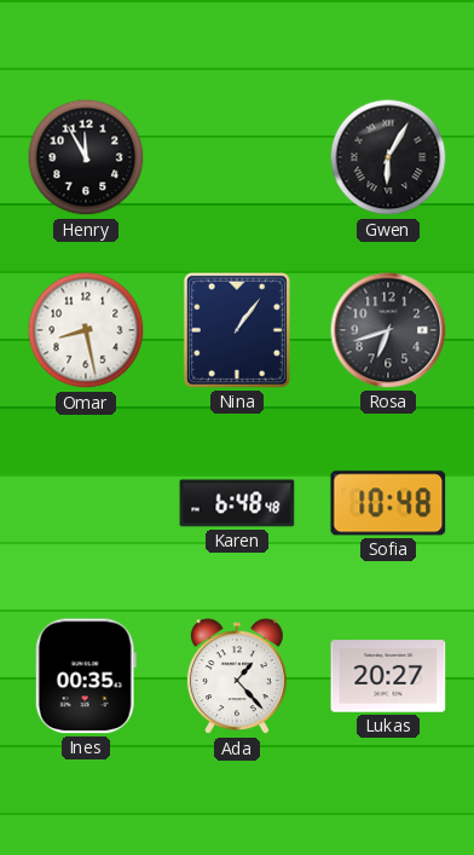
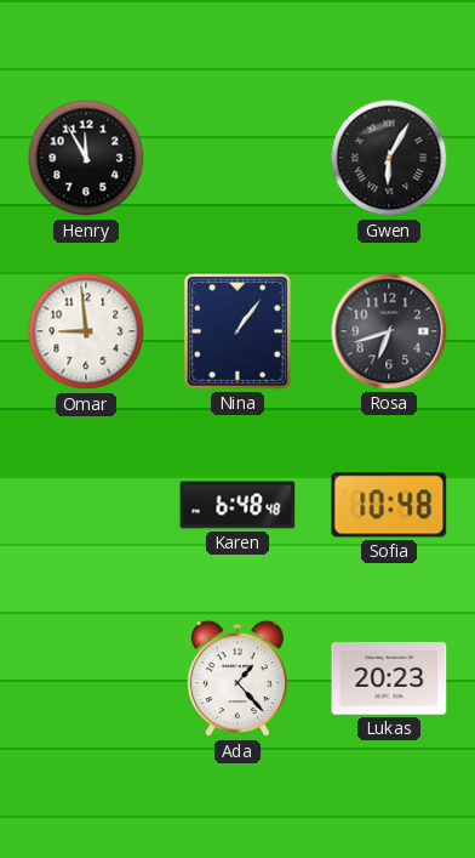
Omar: 8:28 -> 8:59 (86, 331)
Ines: 00:35 -> none (86, 676)
Lukas: 20:27 -> 20:23 (389, 678)
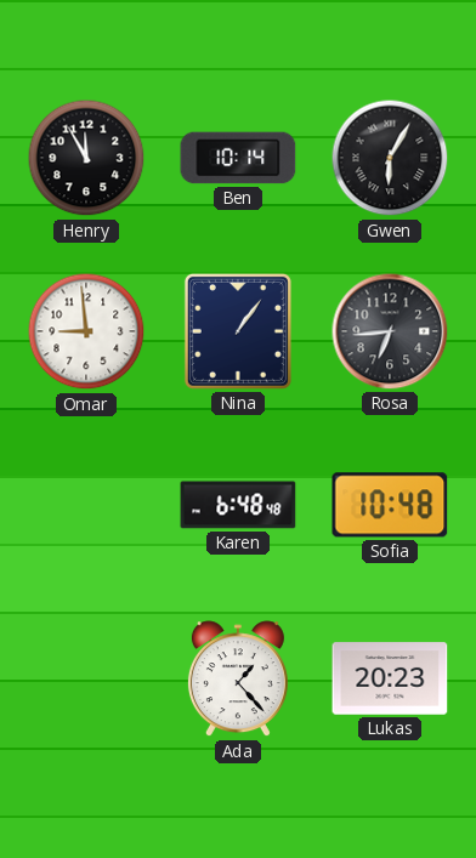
Ben: none -> 10:14 (238, 158)
Rosa: 6:42 -> 6:44 (390, 331)
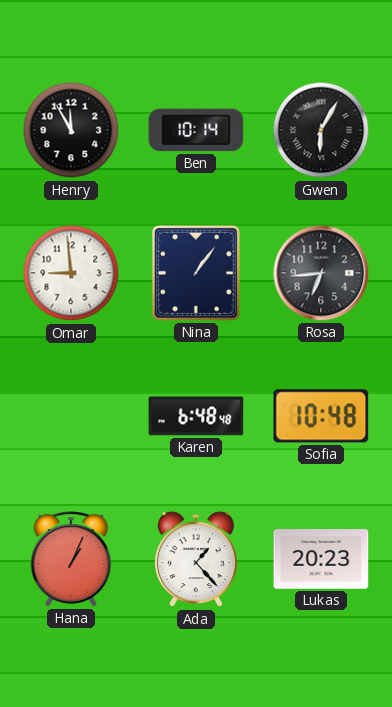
Hana: none -> 1:04 (71, 559)
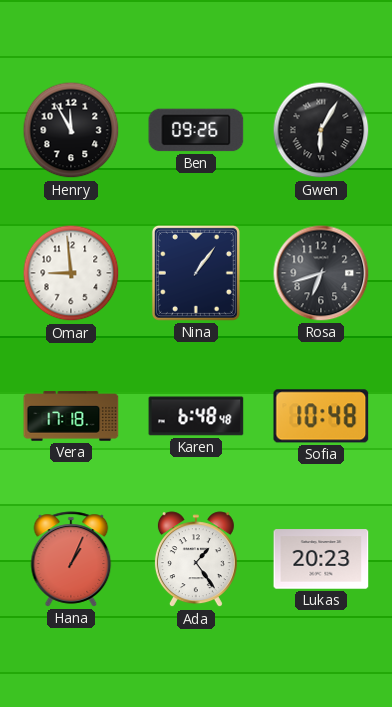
Ben: 10:14 -> 09:26 (196, 130)
Rosa: 6:44 -> 6:42 (321, 273)
Vera: none -> 17:18 (71, 416)
Ada: 1:23 -> 1:24 (196, 560)
